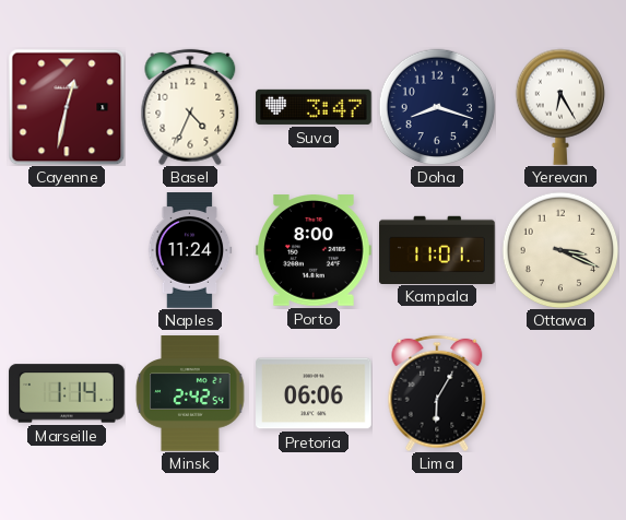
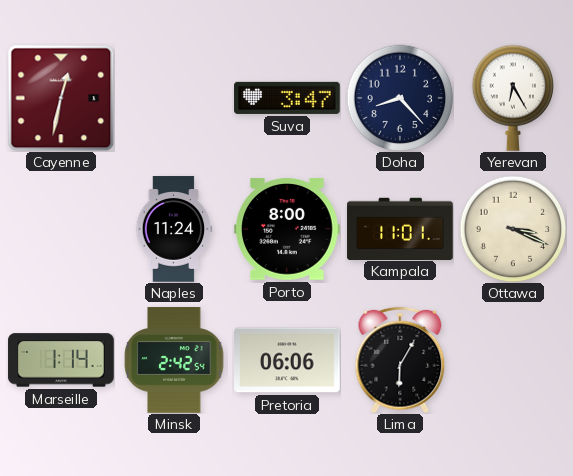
Basel: 4:34 -> none (190, 107)
Doha: 8:18 -> 8:23 (400, 98)
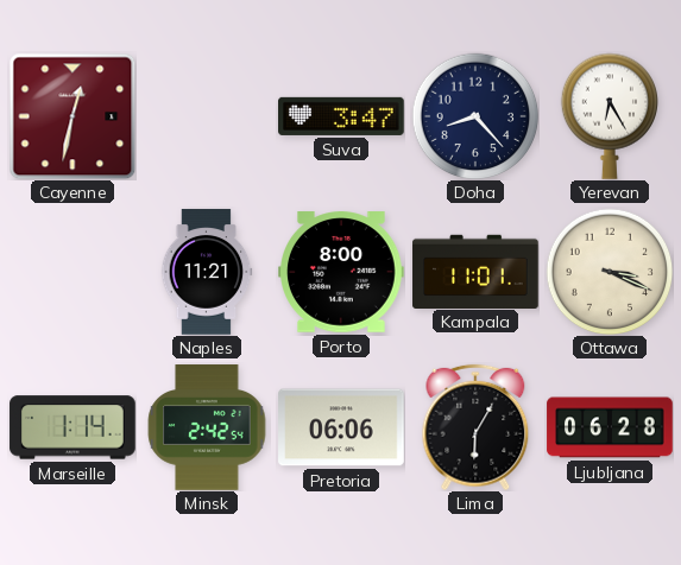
Naples: 11:24 -> 11:21 (207, 272)
Ljubljana: none -> 06:28 (610, 427)
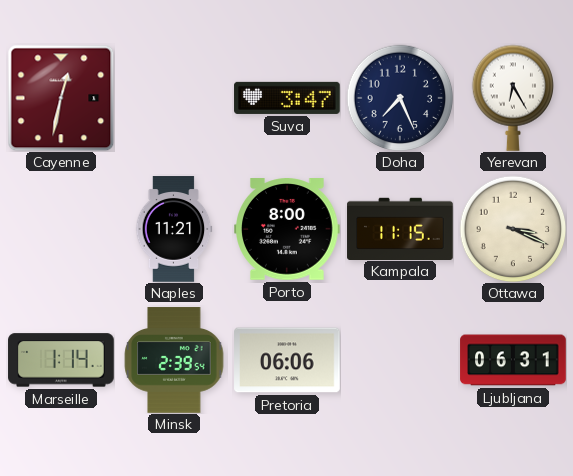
Doha: 8:23 -> 7:26 (400, 98)
Kampala: 11:01 -> 11:15 (400, 228)
Minsk: 2:42 -> 2:39 (174, 360)
Lima: 6:05 -> none (475, 427)
Ljubljana: 06:28 -> 06:31 (513, 360)
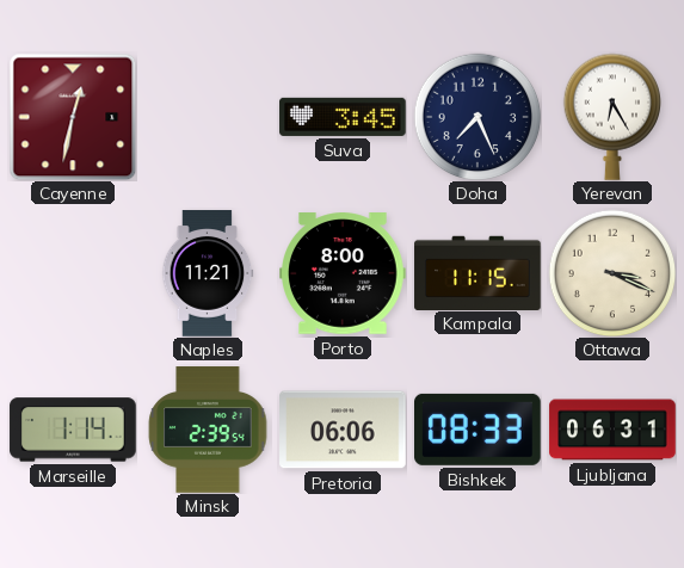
Suva: 3:47 -> 3:45 (343, 117)
Bishkek: none -> 08:33 (479, 430)
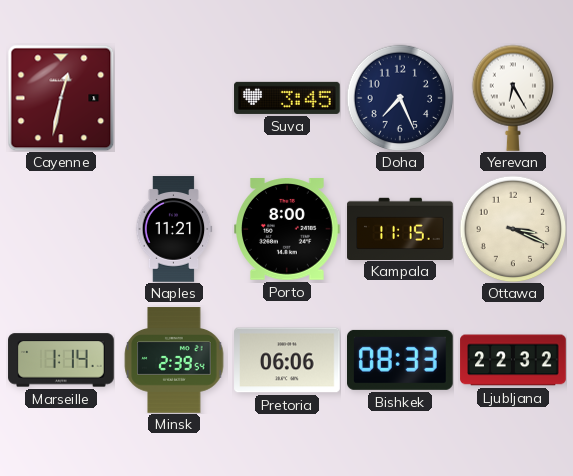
Ljubljana: 06:31 -> 22:32 (513, 360)
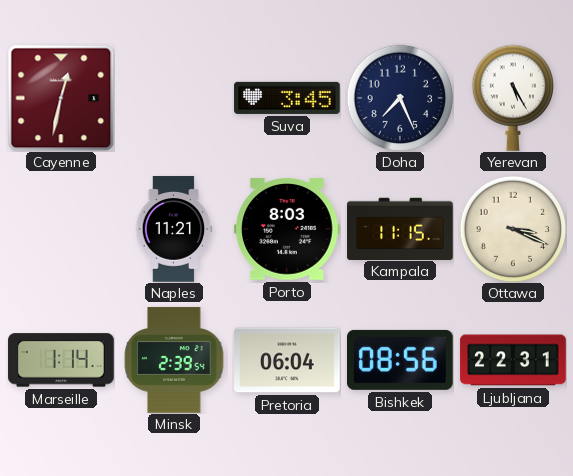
Yerevan: 6:25 -> 5:25 (512, 98)
Porto: 8:00 -> 8:03 (288, 229)
Pretoria: 06:06 -> 06:04 (287, 360)
Bishkek: 08:33 -> 08:56 (401, 360)
Ljubljana: 22:32 -> 22:31 (513, 360)
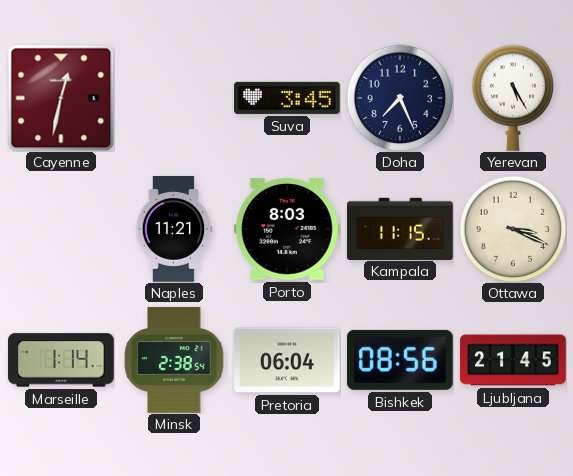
Minsk: 2:39 -> 2:38 (174, 360)
Ljubljana: 22:31 -> 21:45 (513, 360)
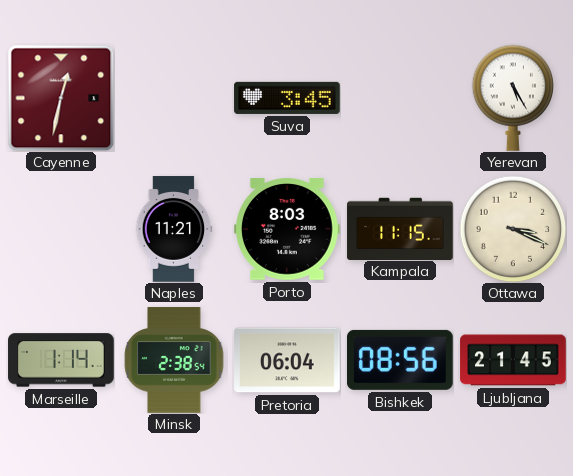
Doha: 7:26 -> none (400, 98)
